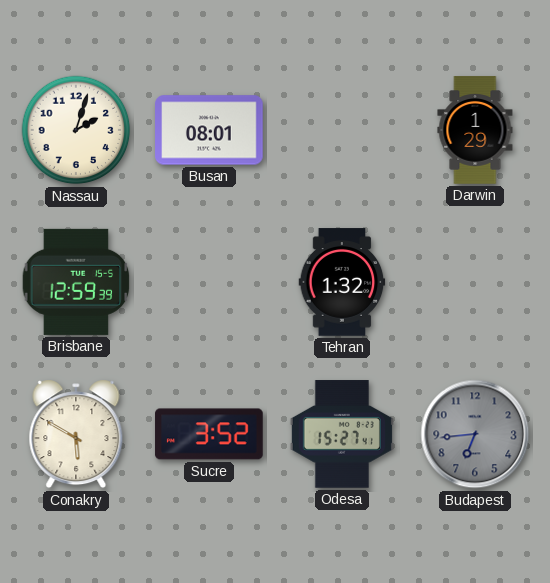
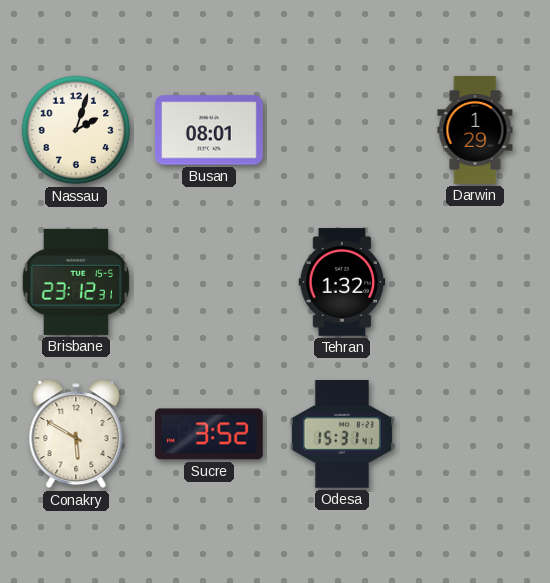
Brisbane: 12:59 -> 23:12 (76, 282)
Odesa: 15:27 -> 15:31 (342, 434)
Budapest: 6:44 -> none (475, 434)
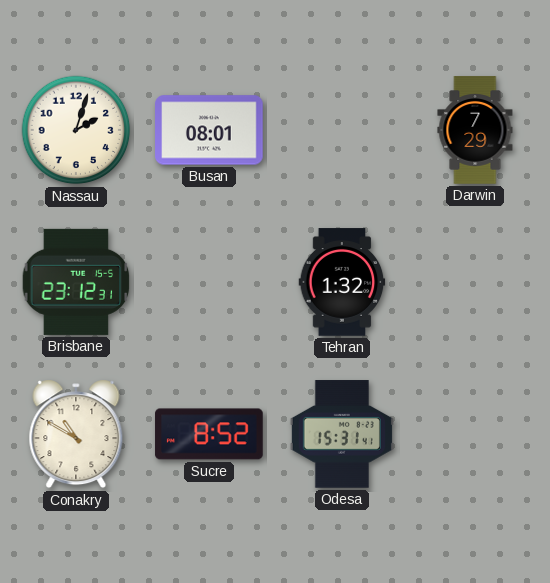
Darwin: 1:29 -> 7:29 (475, 130)
Conakry: 5:50 -> 10:50 (76, 434)
Sucre: 3:52 -> 8:52 (209, 434)
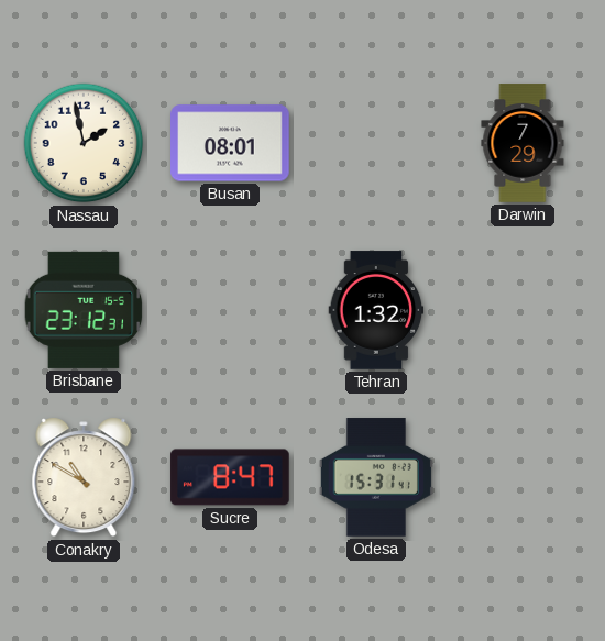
Nassau: 2:03 -> 1:58 (84, 143)
Sucre: 8:52 -> 8:47 (230, 477)
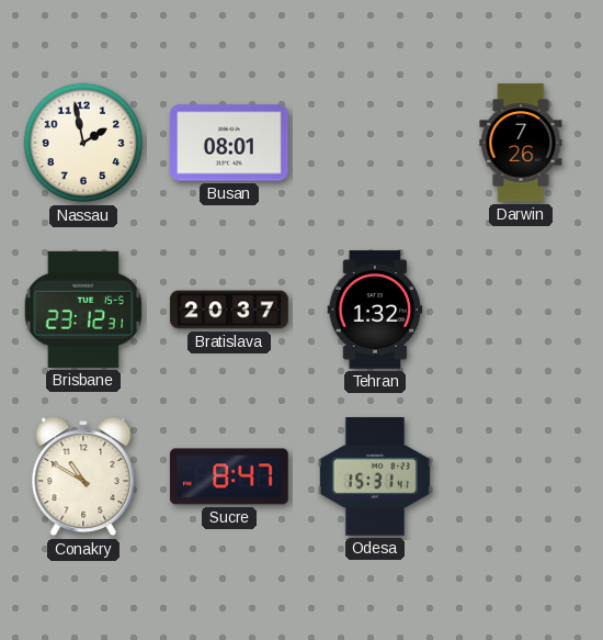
Darwin: 7:29 -> 7:26 (521, 143)
Bratislava: none -> 20:37 (229, 310)
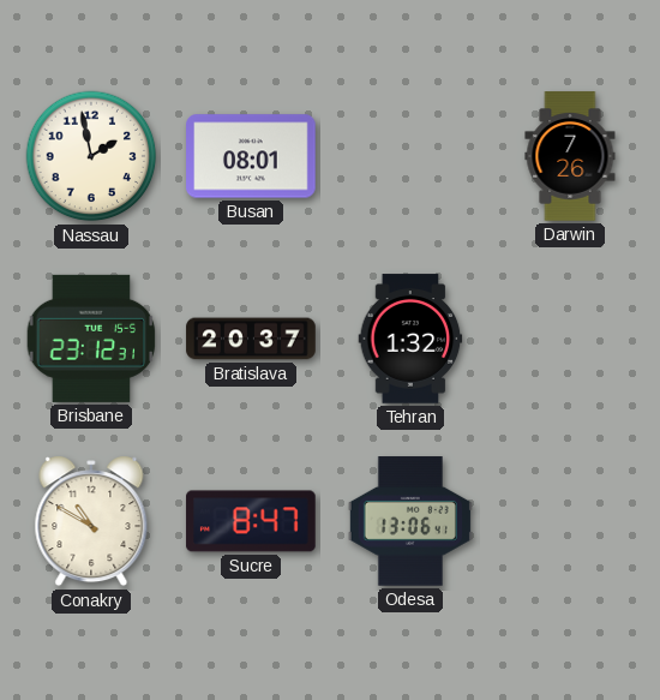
Odesa: 15:31 -> 13:06 (410, 521)
